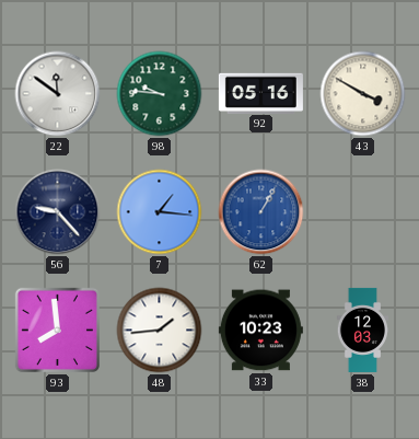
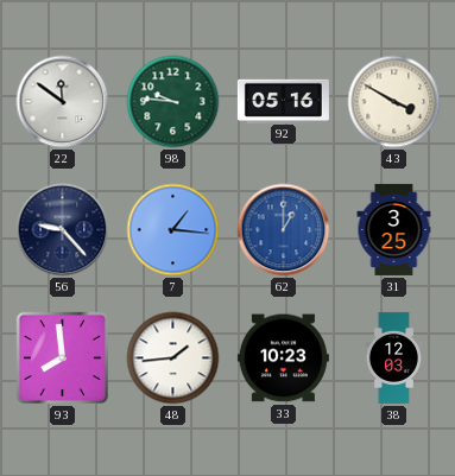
62: 1:05 -> 1:00 (284, 230)
31: none -> 3:25 (394, 229)
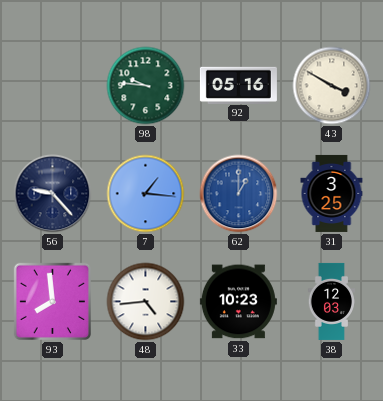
22: 11:51 -> none (63, 102)
48: 1:44 -> 4:44 (146, 302)
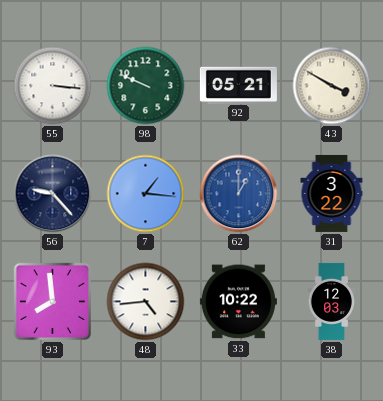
55: none -> 3:16 (53, 86)
98: 9:46 -> 9:49 (146, 86)
92: 05:16 -> 05:21 (238, 85)
31: 3:25 -> 3:22 (332, 193)
33: 10:23 -> 10:22 (238, 302)
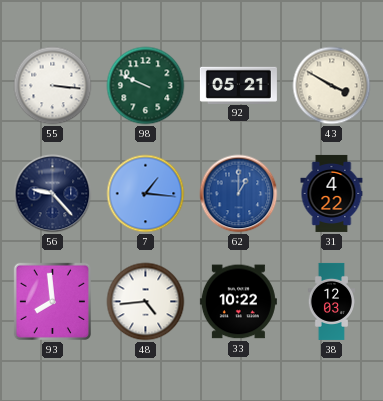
31: 3:22 -> 4:22 (332, 193)
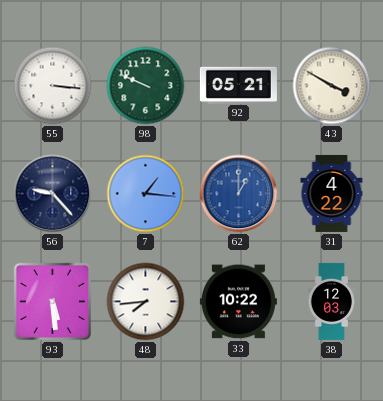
93: 7:59 -> 5:29 (52, 301)
48: 4:44 -> 7:44 (146, 302)
